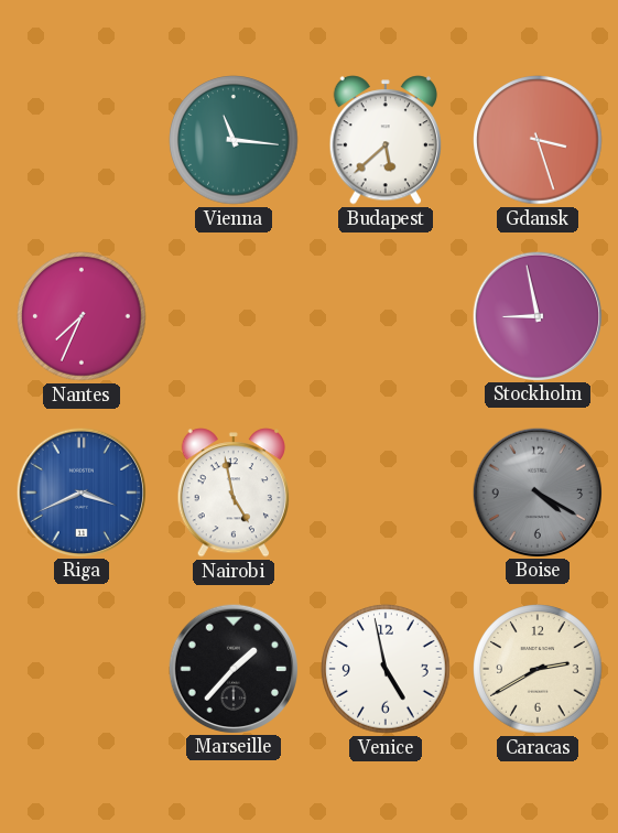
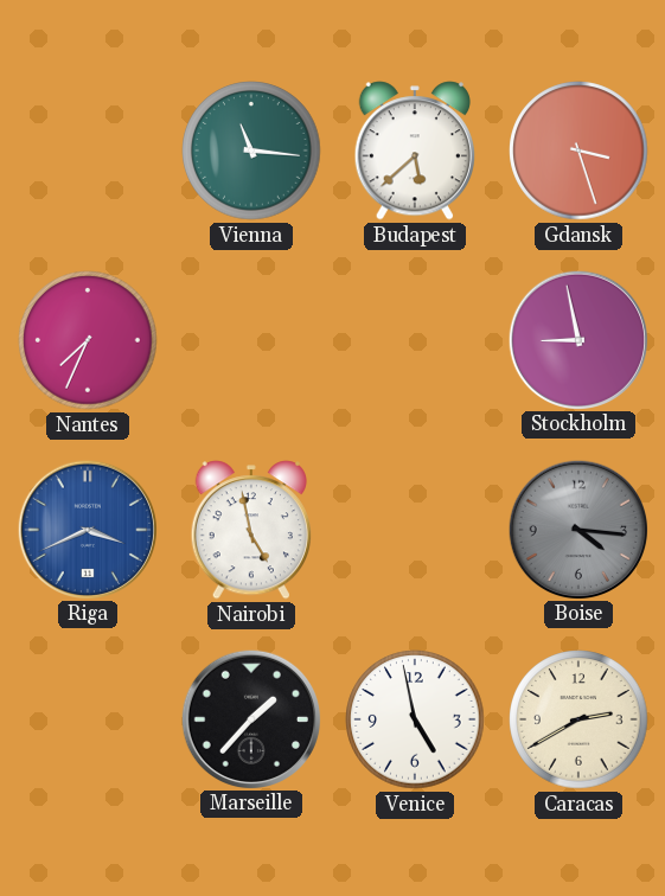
Boise: 4:20 -> 4:16 (577, 529)
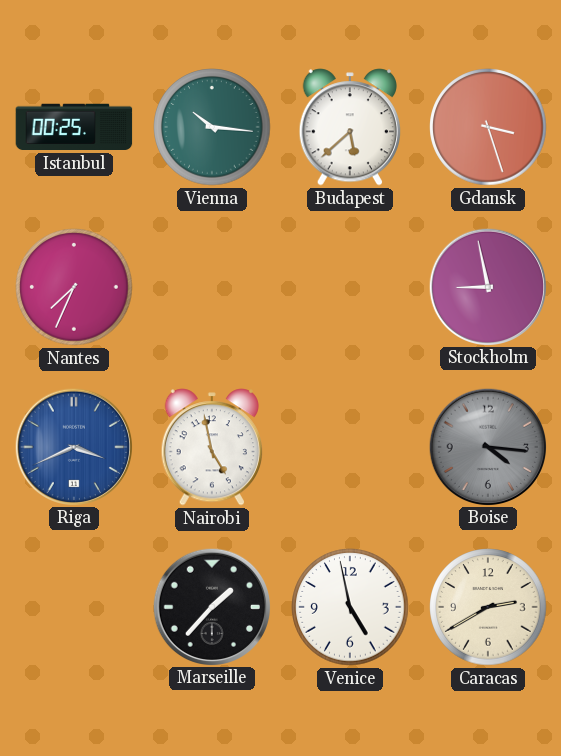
Istanbul: none -> 00:25 (74, 127)
Vienna: 11:16 -> 10:16 (212, 127)
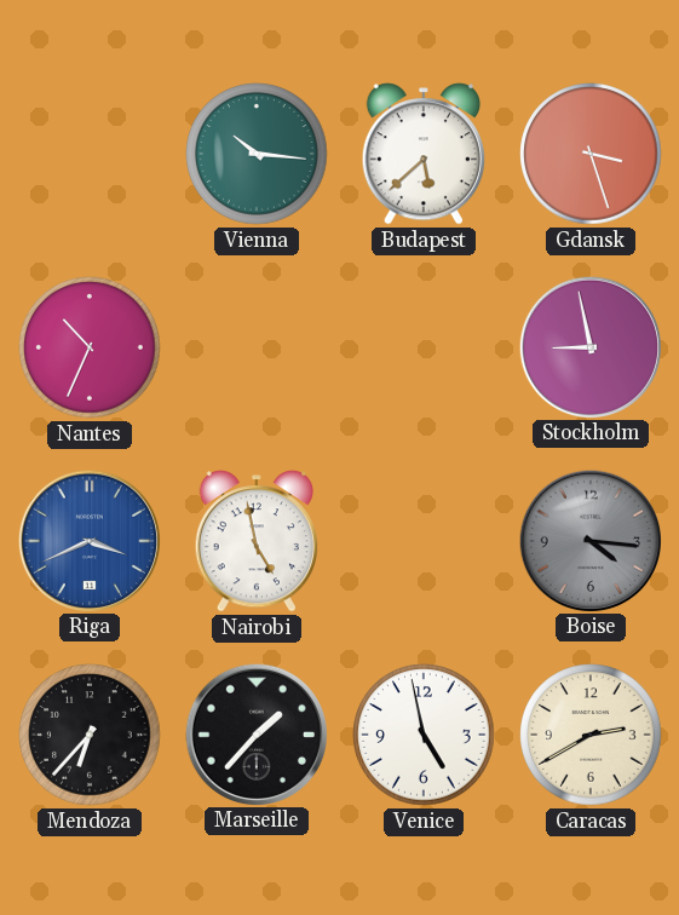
Istanbul: 00:25 -> none (74, 127)
Nantes: 7:34 -> 10:34 (90, 347)
Mendoza: none -> 6:37 (90, 735)
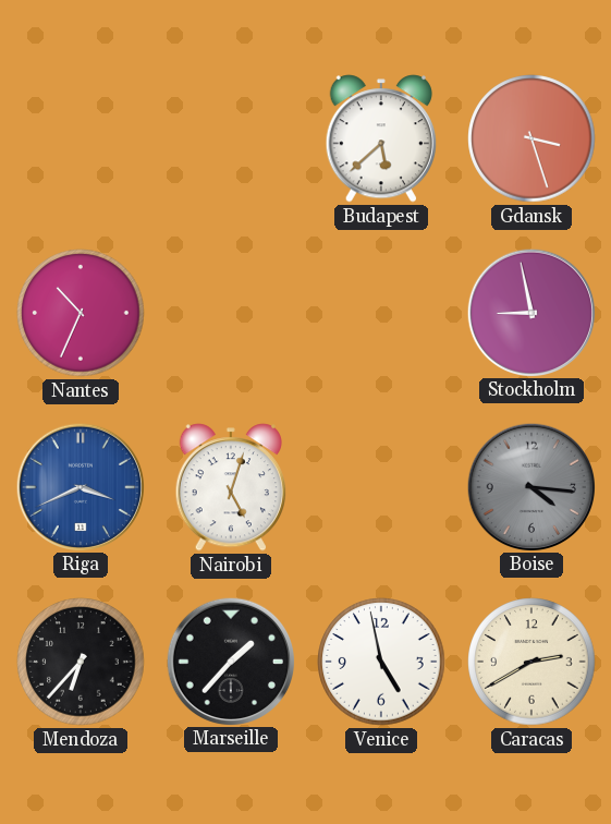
Vienna: 10:16 -> none (257, 154)
Nairobi: 4:58 -> 5:03 (230, 487)
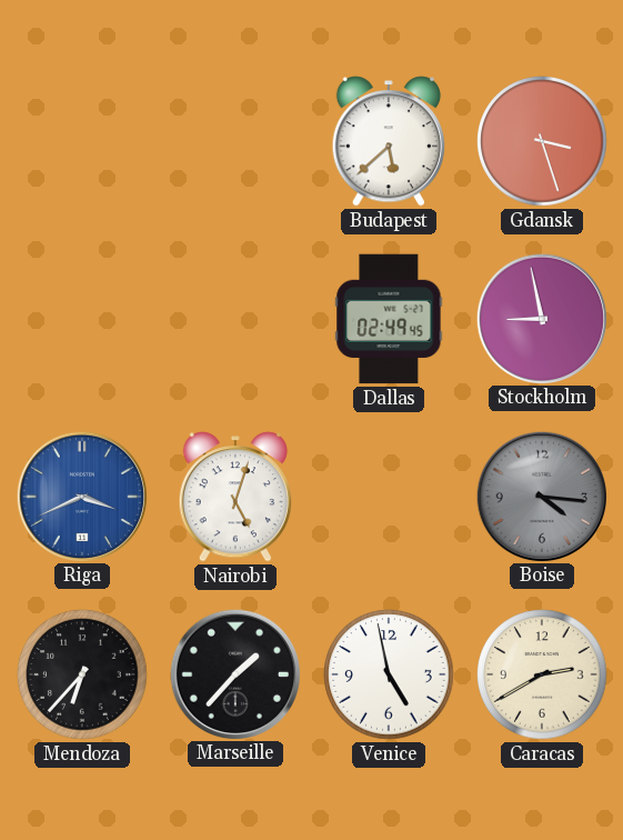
Nantes: 10:34 -> none (81, 313)
Dallas: none -> 02:49 (389, 319)
